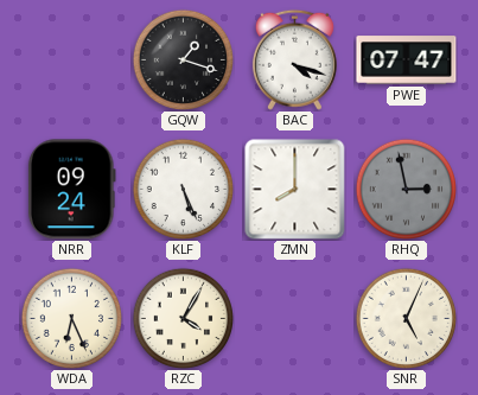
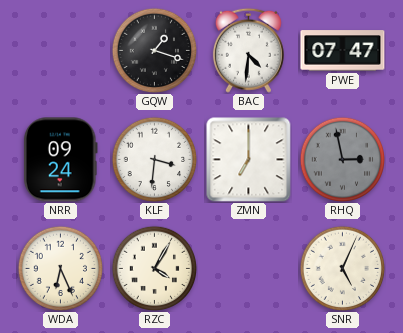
BAC: 4:18 -> 4:31 (248, 50)
KLF: 5:26 -> 3:31 (154, 159)
ZMN: 8:00 -> 7:00 (249, 160)
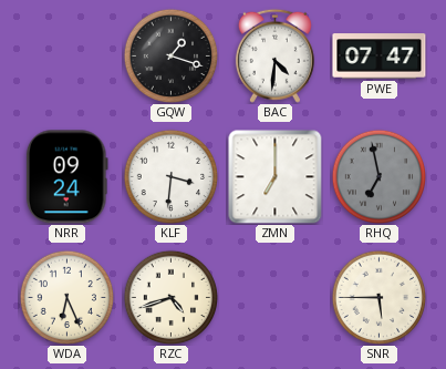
RHQ: 2:58 -> 6:58 (378, 176)
RZC: 4:05 -> 4:42 (170, 297)
SNR: 5:04 -> 5:45 (378, 297)
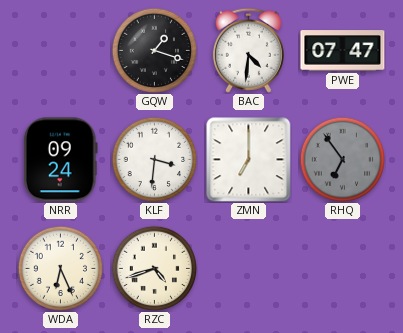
RHQ: 6:58 -> 6:54 (342, 159)
SNR: 5:45 -> none (378, 297)
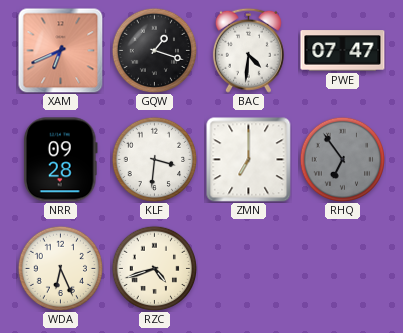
XAM: none -> 6:41 (60, 50)
NRR: 09:24 -> 09:28 (60, 160)
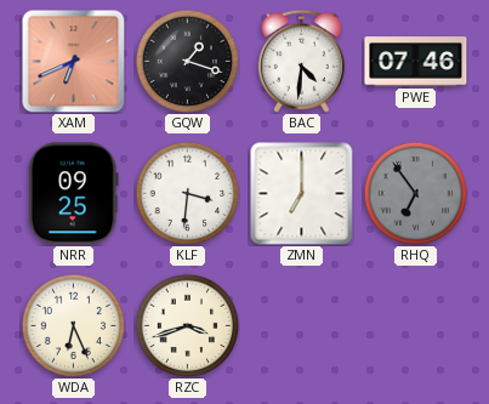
PWE: 07:47 -> 07:46 (416, 62)
NRR: 09:28 -> 09:25 (73, 194)
RZC: 4:42 -> 3:42 (187, 325)
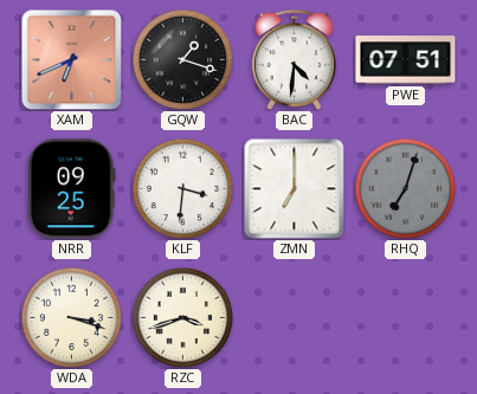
PWE: 07:46 -> 07:51 (406, 60)
RHQ: 6:54 -> 7:03 (405, 188)
WDA: 6:26 -> 3:18 (71, 317)
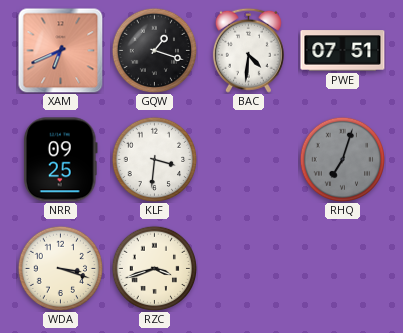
ZMN: 7:00 -> none (295, 189)
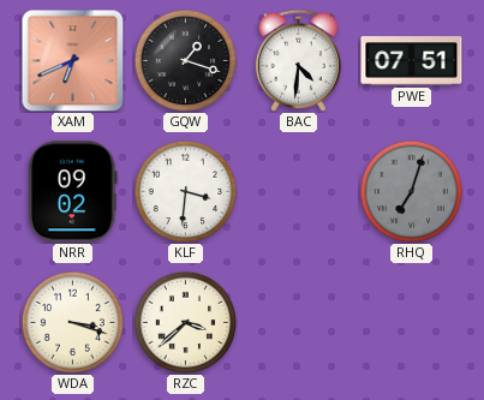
NRR: 09:25 -> 09:02 (72, 192)
RZC: 3:42 -> 3:38 (185, 322)
